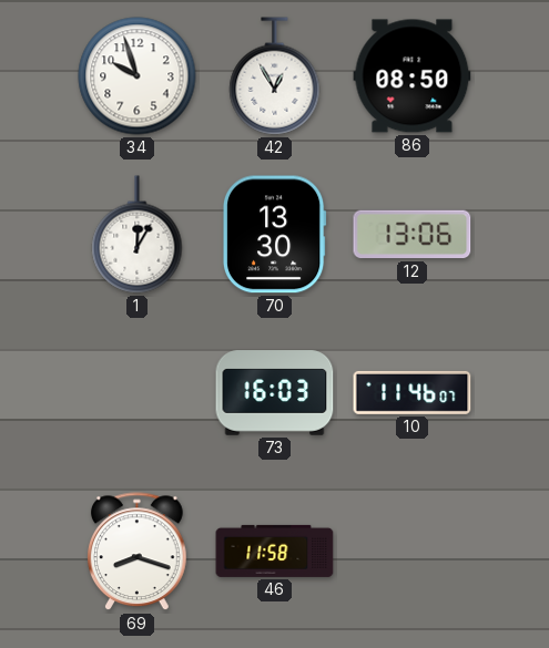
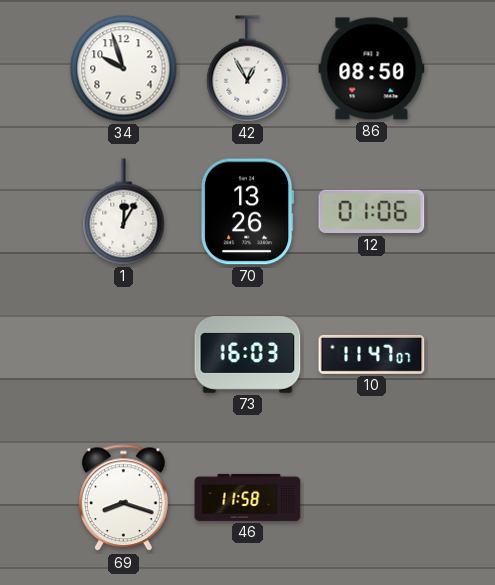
70: 13:30 -> 13:26 (247, 212)
12: 13:06 -> 01:06 (372, 212)
10: 11:46 -> 11:47 (372, 354)
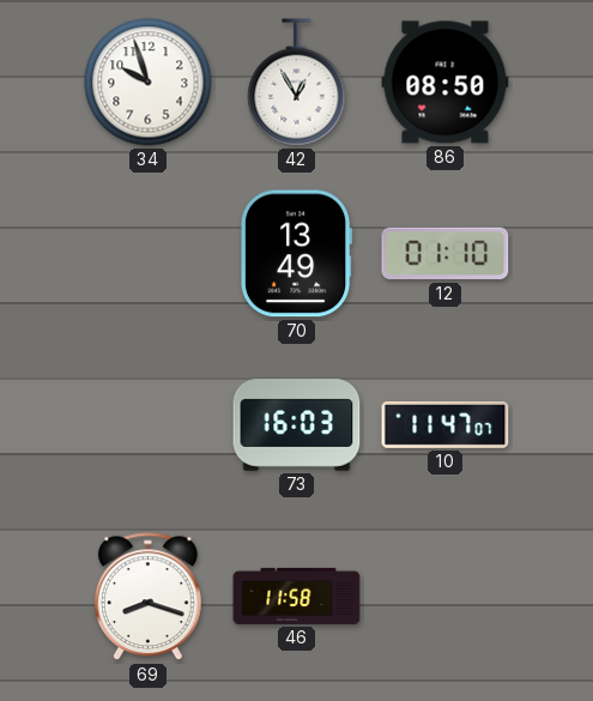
1: 12:05 -> none (124, 212)
70: 13:26 -> 13:49 (296, 254)
12: 01:06 -> 01:10 (446, 254)
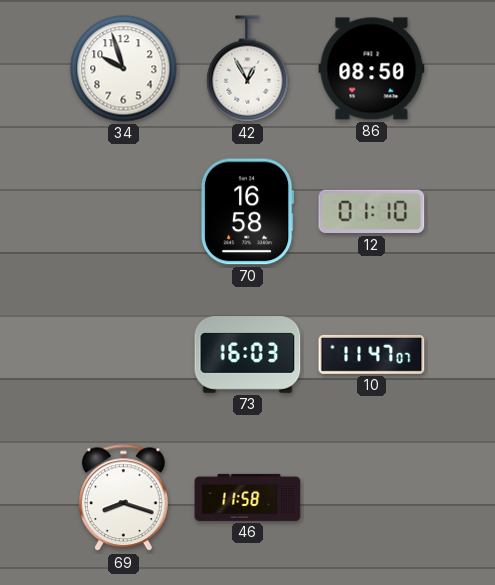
70: 13:49 -> 16:58 (247, 212)
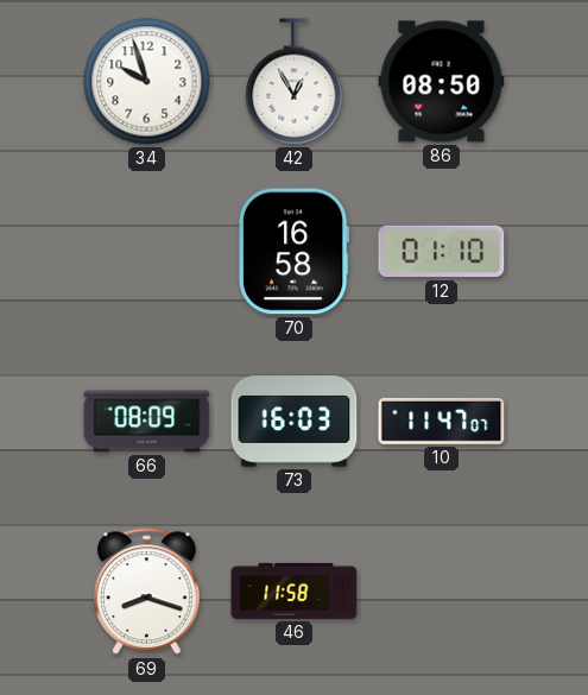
66: none -> 08:09 (147, 422)
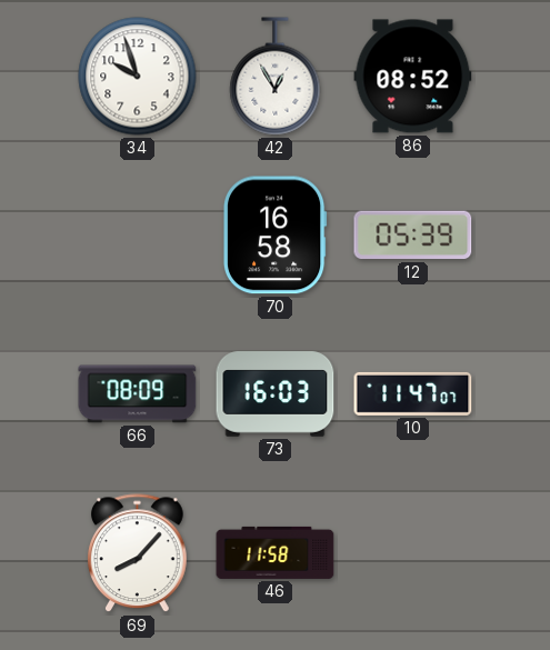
86: 08:50 -> 08:52 (413, 77)
12: 01:10 -> 05:39 (413, 236)
69: 8:18 -> 8:07 (138, 553)
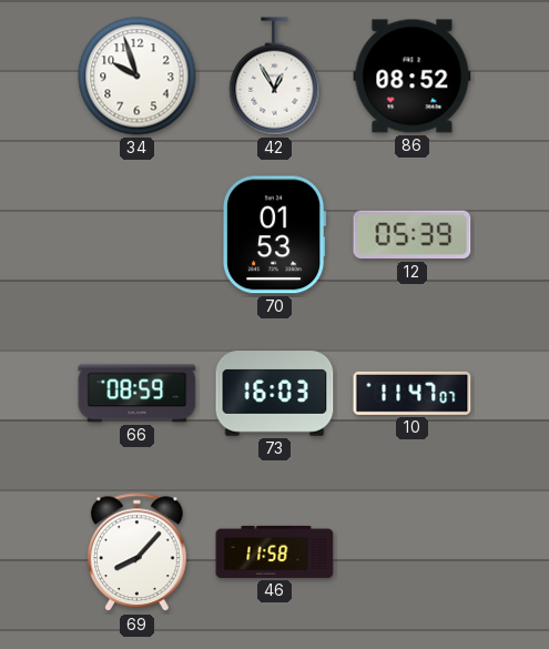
70: 16:58 -> 01:53 (274, 235)
66: 08:09 -> 08:59 (138, 394)
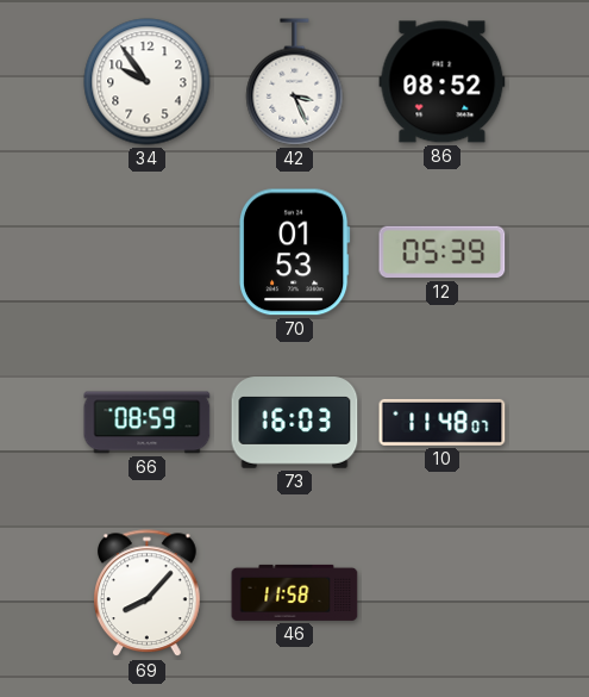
34: 9:57 -> 9:54 (148, 82)
42: 12:55 -> 3:26 (295, 82)
10: 11:47 -> 11:48 (443, 422)
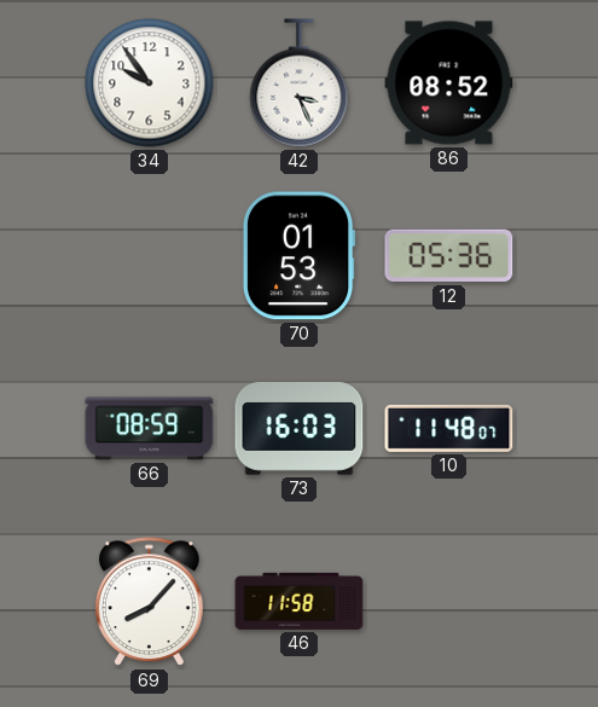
12: 05:39 -> 05:36 (449, 256)
